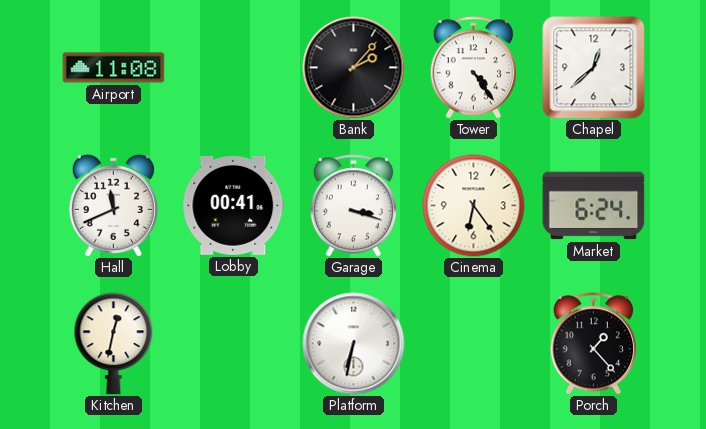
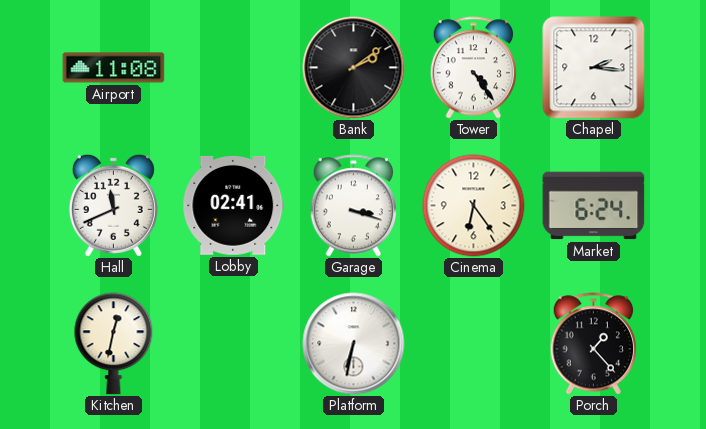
Bank: 2:07 -> 2:09 (354, 68)
Chapel: 12:38 -> 2:16 (594, 68)
Lobby: 00:41 -> 02:41 (234, 205)
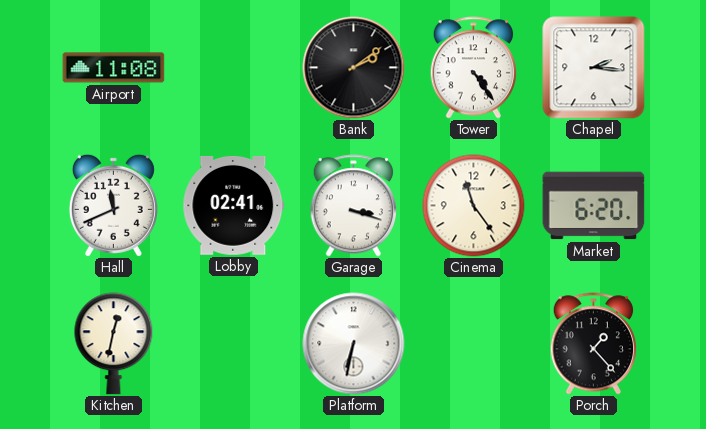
Cinema: 6:24 -> 11:24 (474, 206)
Market: 6:24 -> 6:20 (594, 206)
